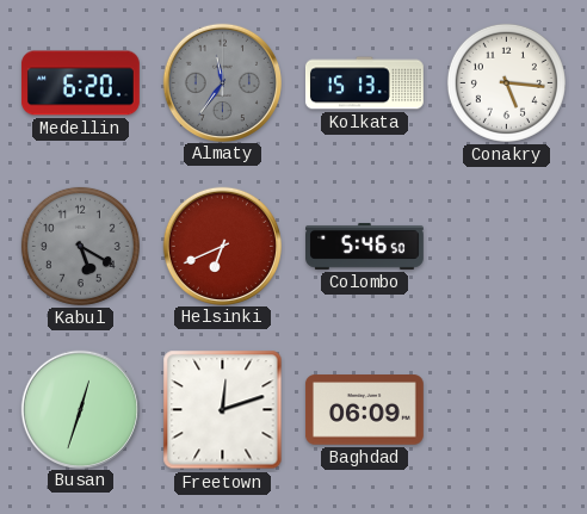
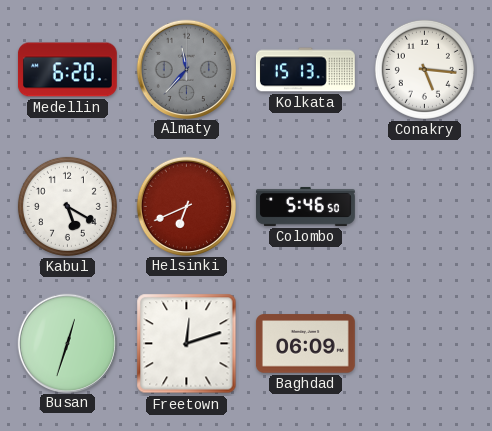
Almaty: 11:36 -> 11:37 (186, 69)
Kabul dial: grey -> white (67, 206)
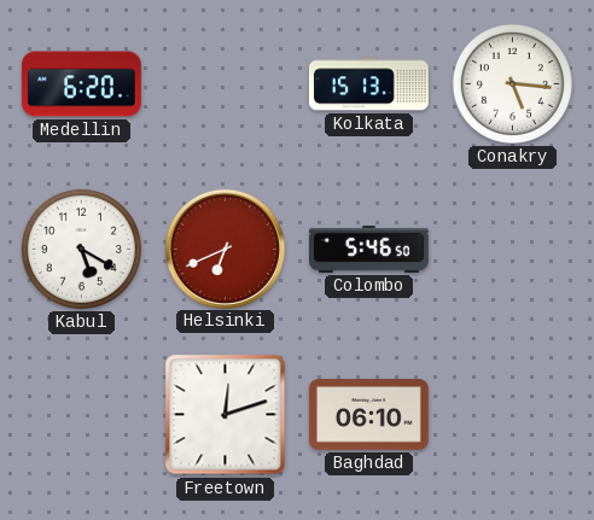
Almaty: 11:37 -> none (186, 69)
Busan: 12:33 -> none (67, 343)
Baghdad: 06:09 -> 06:10 (368, 415)
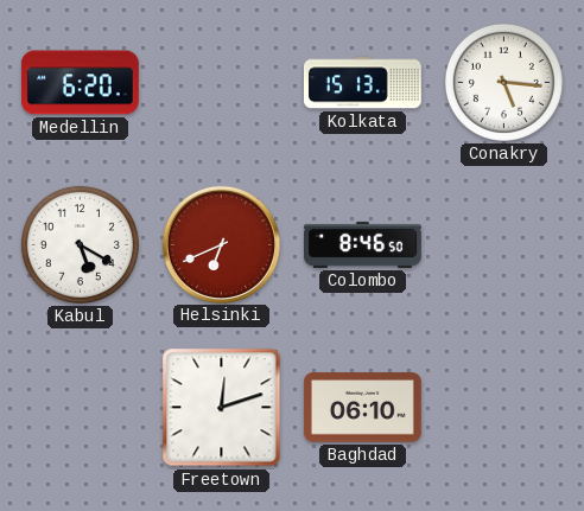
Colombo: 5:46 -> 8:46 (363, 244)
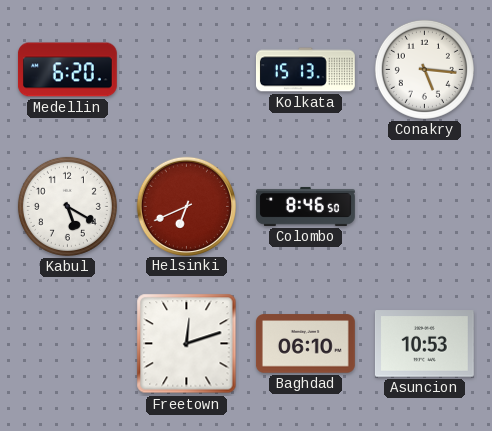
Asuncion: none -> 10:53 (424, 344)
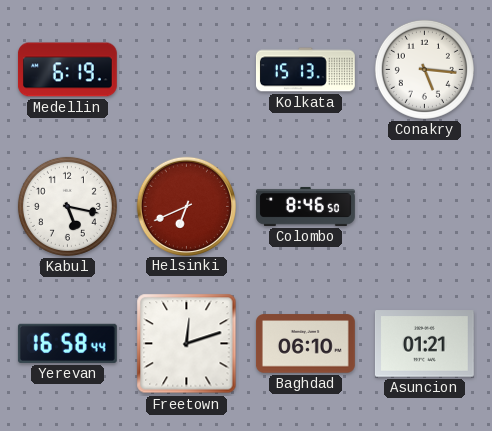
Medellin: 6:20 -> 6:19 (67, 70)
Kabul: 5:20 -> 5:17 (67, 206)
Yerevan: none -> 16:58 (67, 343)
Asuncion: 10:53 -> 01:21 (424, 344)
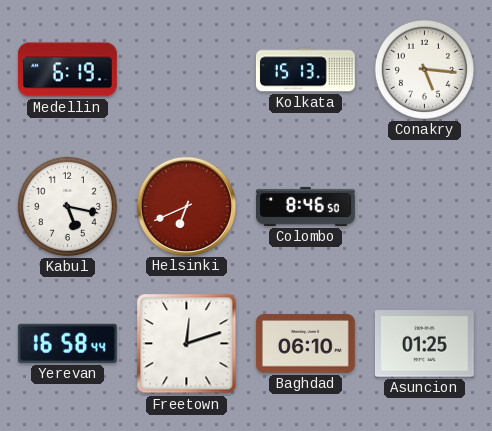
Asuncion: 01:21 -> 01:25 (424, 344)
